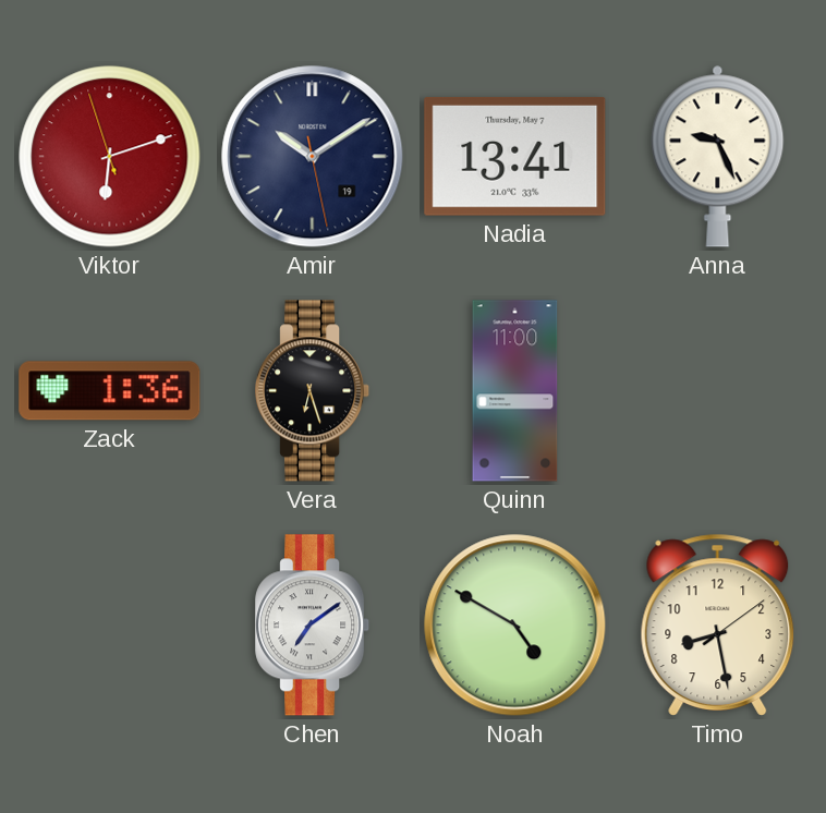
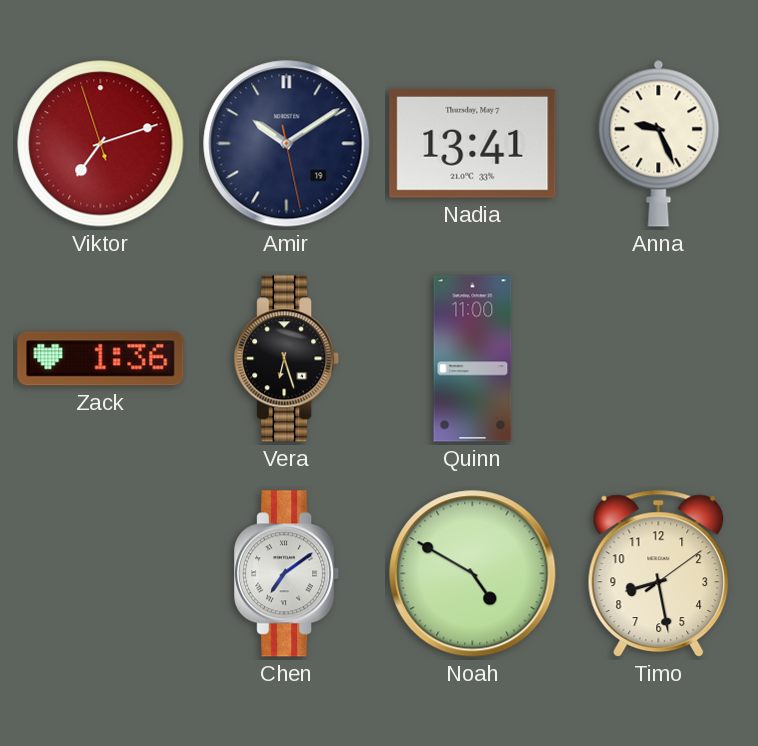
Viktor: 6:11 -> 7:11 (101, 144)
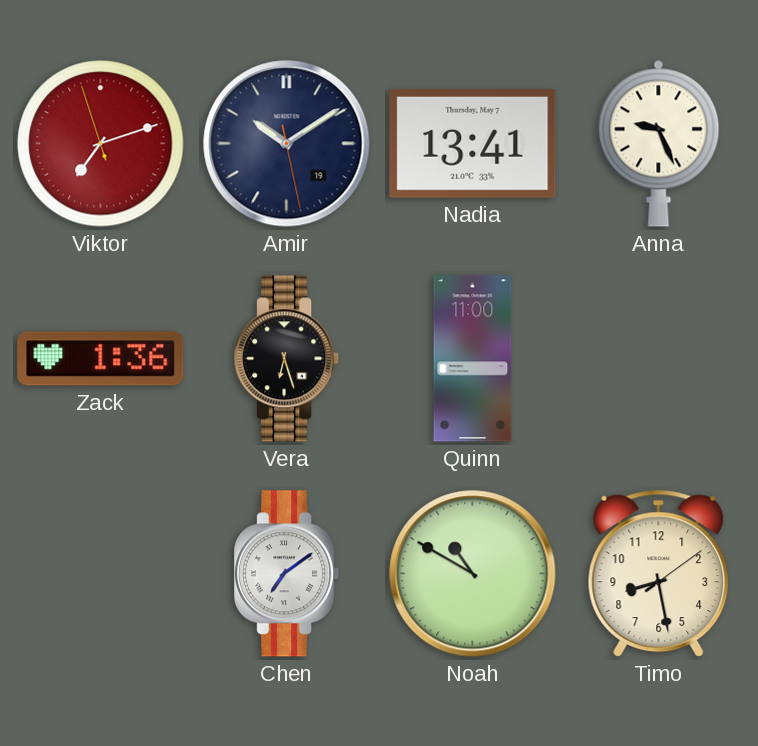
Noah: 4:50 -> 10:50 (473, 574)
